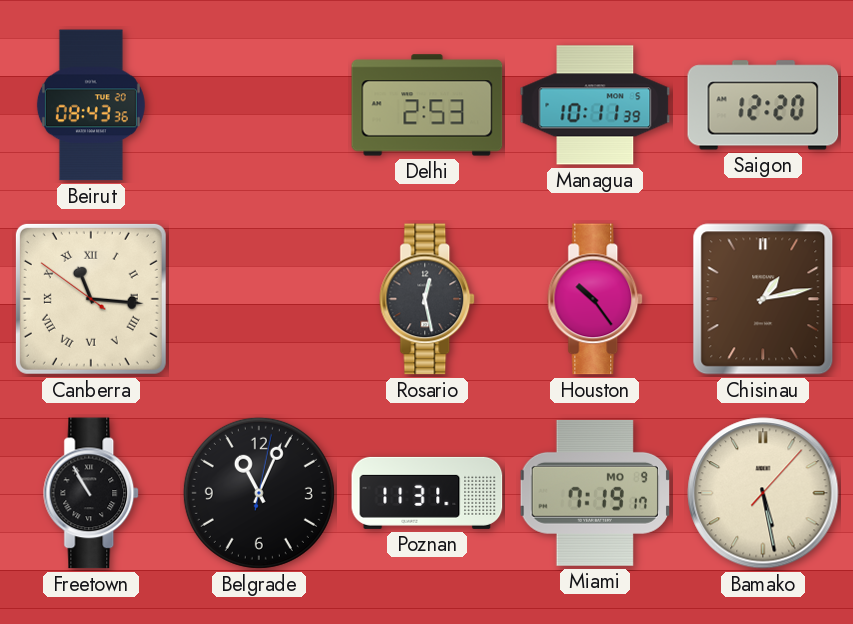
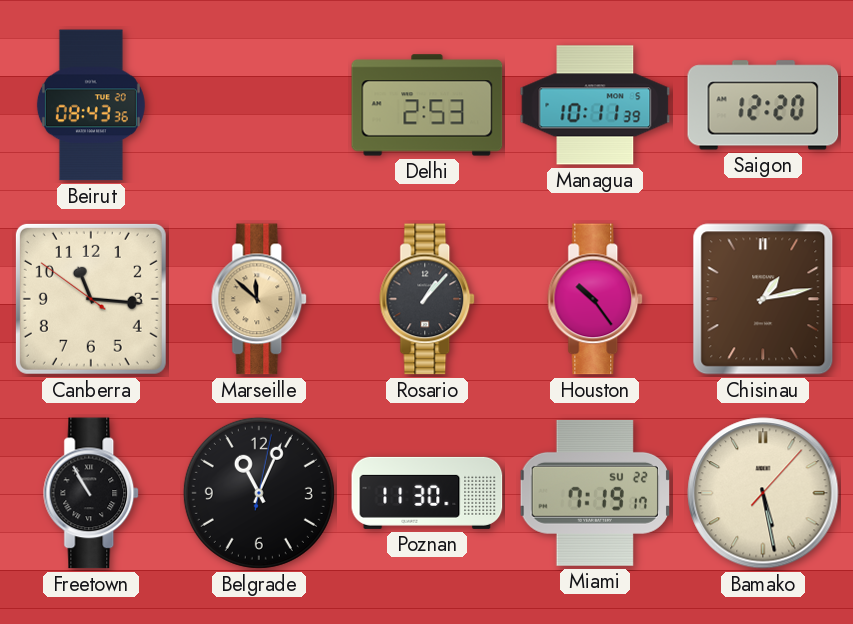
Canberra numerals: Roman -> Arabic (91, 299)
Marseille: none -> 11:52 (260, 299)
Rosario: 12:28 -> 1:07 (428, 299)
Poznan: 11:31 -> 11:30 (427, 493)
Miami date: MO 9 -> SU 22 (595, 493)
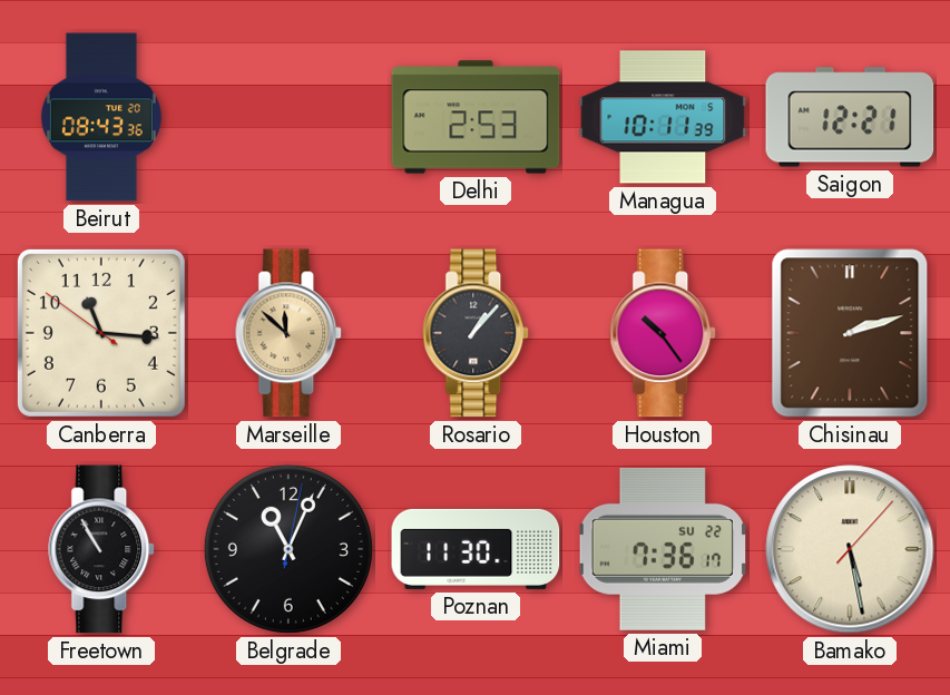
Saigon: 12:20 -> 12:21 (850, 117)
Chisinau: 1:13 -> 2:12 (850, 333)
Miami: 7:19 -> 7:36 (663, 549)
